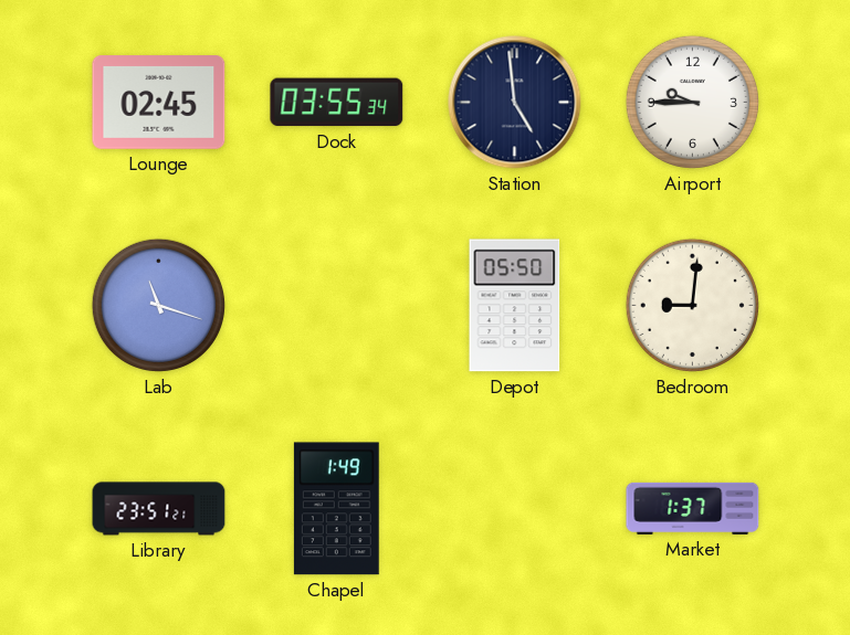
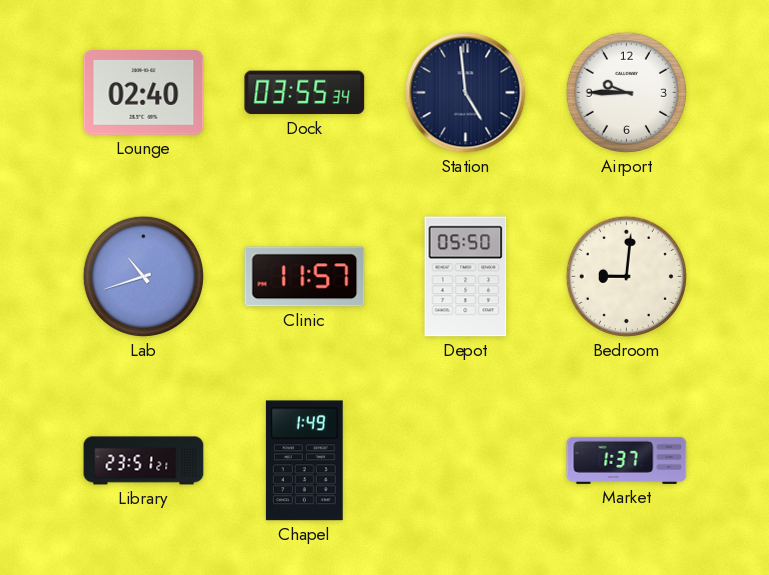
Lounge: 02:45 -> 02:40 (144, 93)
Lab: 11:18 -> 10:42 (143, 276)
Clinic: none -> 11:57 (305, 277)
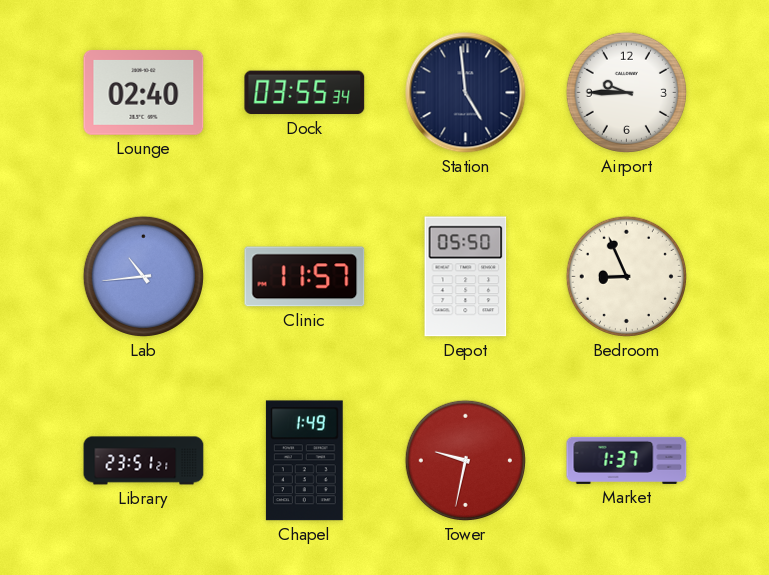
Lab: 10:42 -> 10:44 (143, 276)
Bedroom: 9:01 -> 8:56 (626, 276)
Tower: none -> 9:32 (465, 460)
